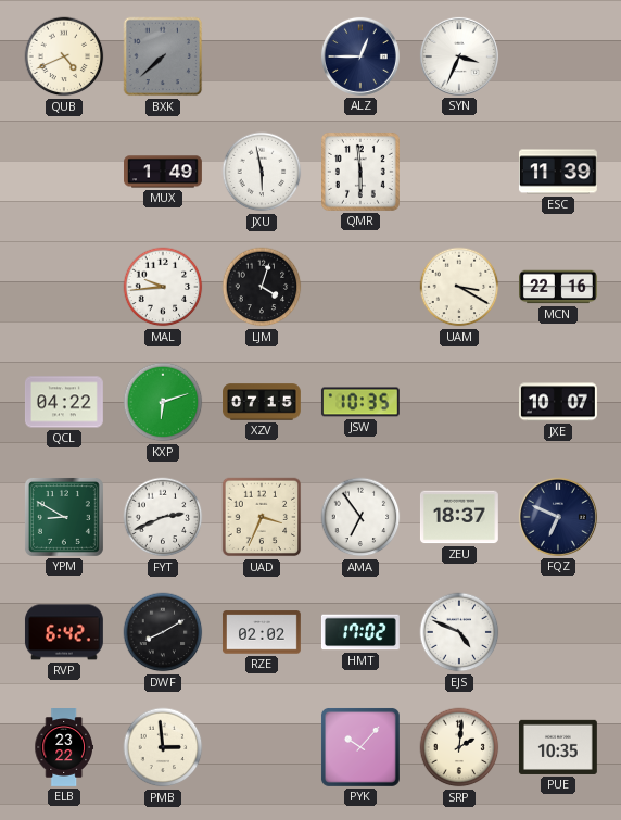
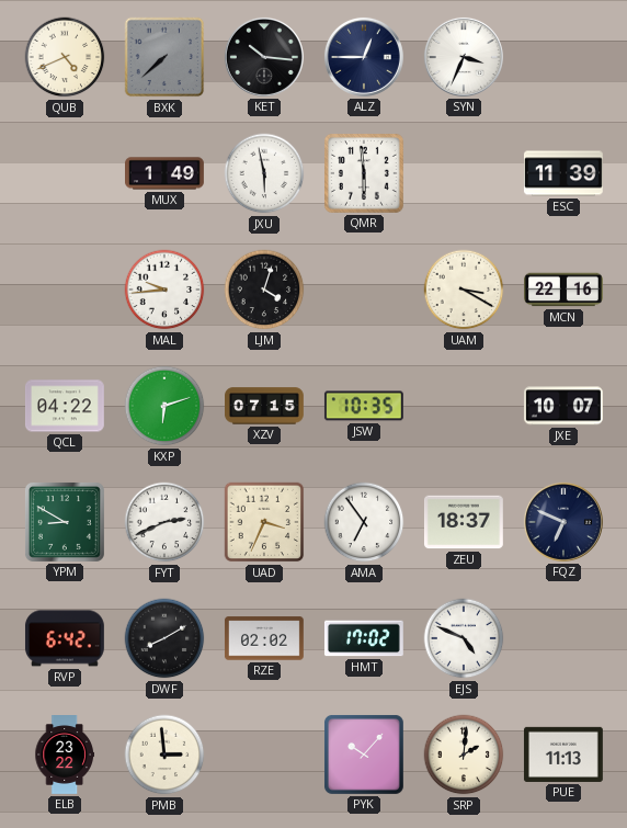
KET: none -> 10:16 (264, 57)
PUE: 10:35 -> 11:13 (563, 755)
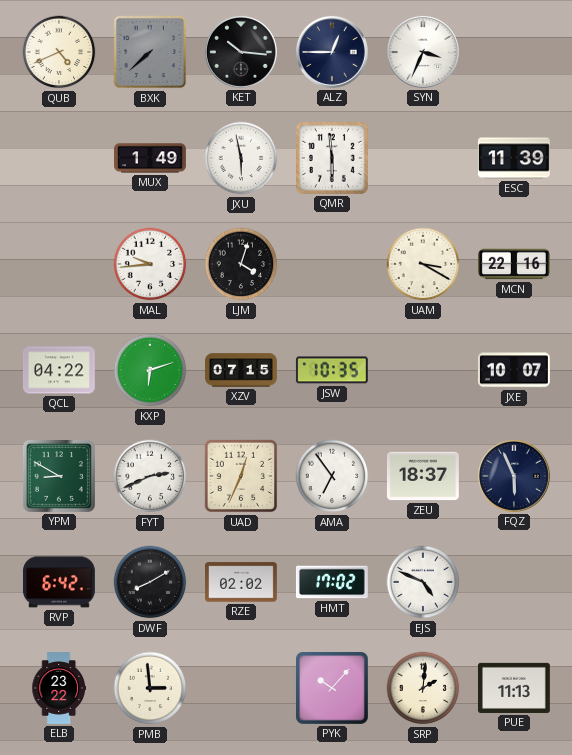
UAD: 3:34 -> 12:34 (241, 476)
FQZ: 6:49 -> 5:56 (514, 476)
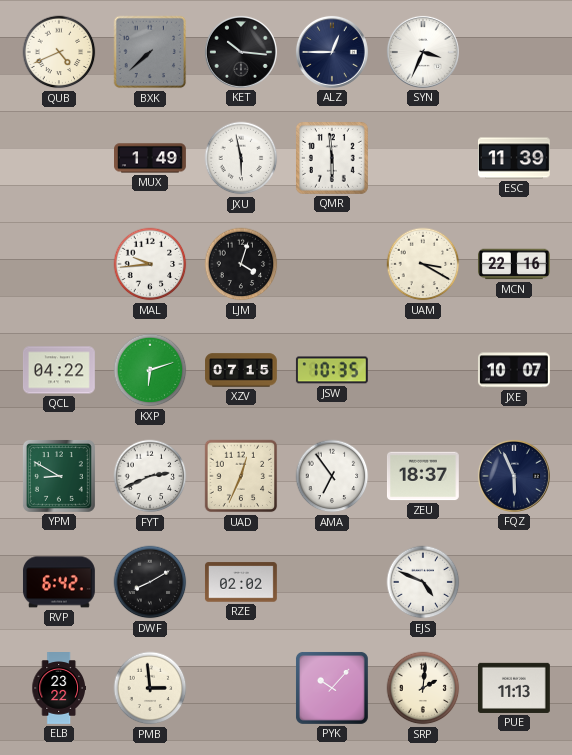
HMT: 17:02 -> none (332, 582)
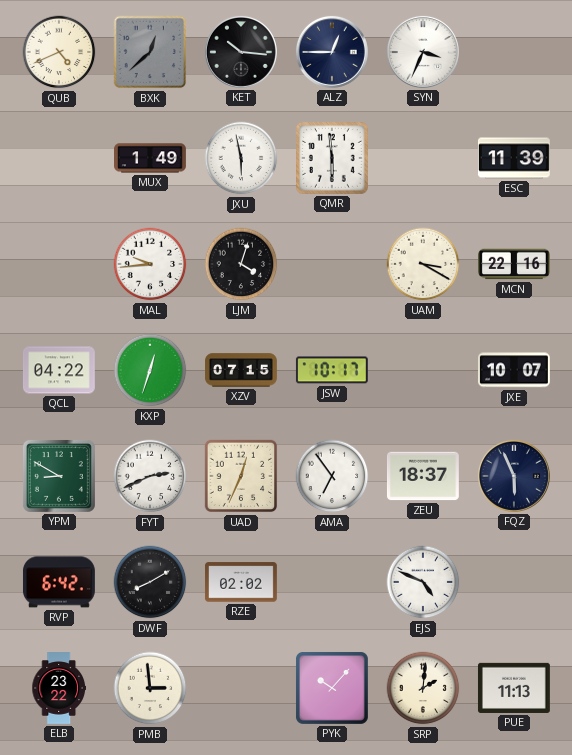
BXK: 7:38 -> 12:38 (150, 52)
KXP: 6:12 -> 12:33 (150, 370)
JSW: 10:35 -> 10:17 (332, 370)
